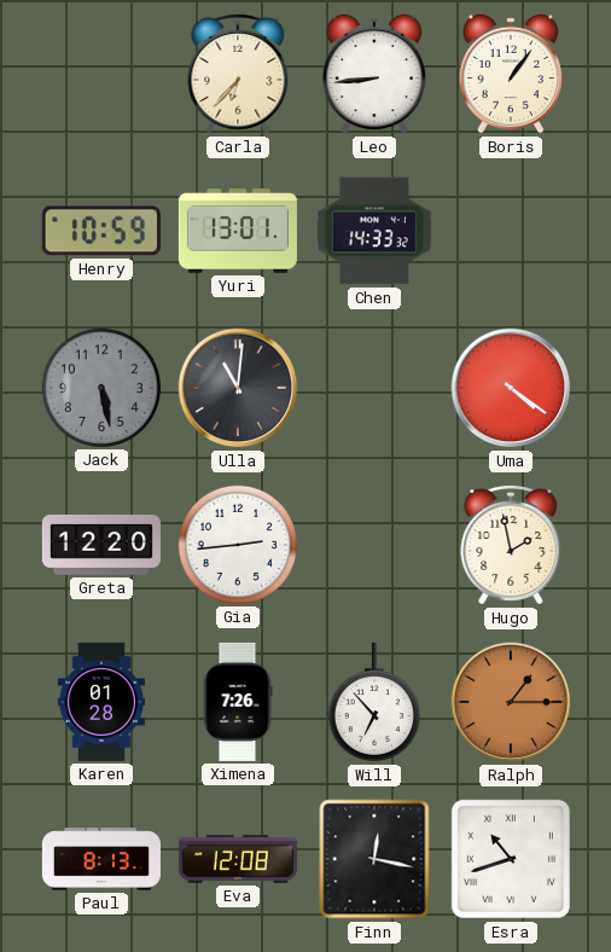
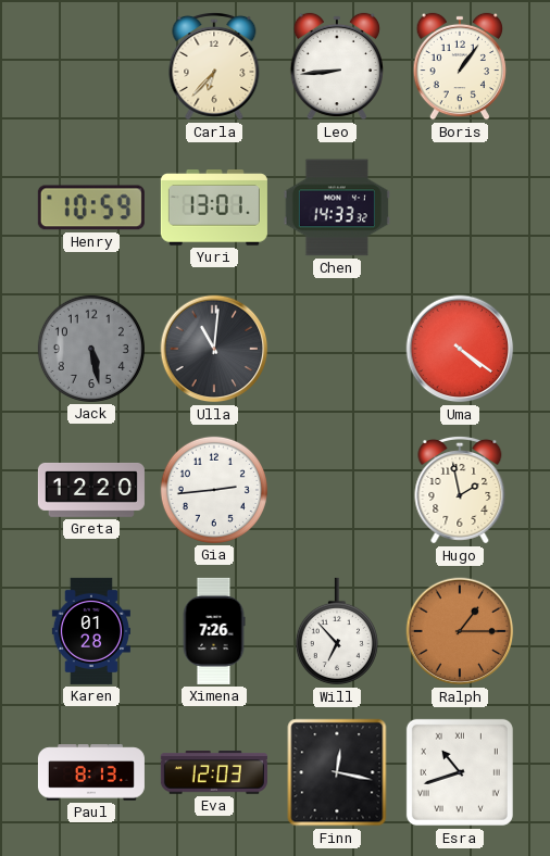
Eva: 12:08 -> 12:03 (214, 772)
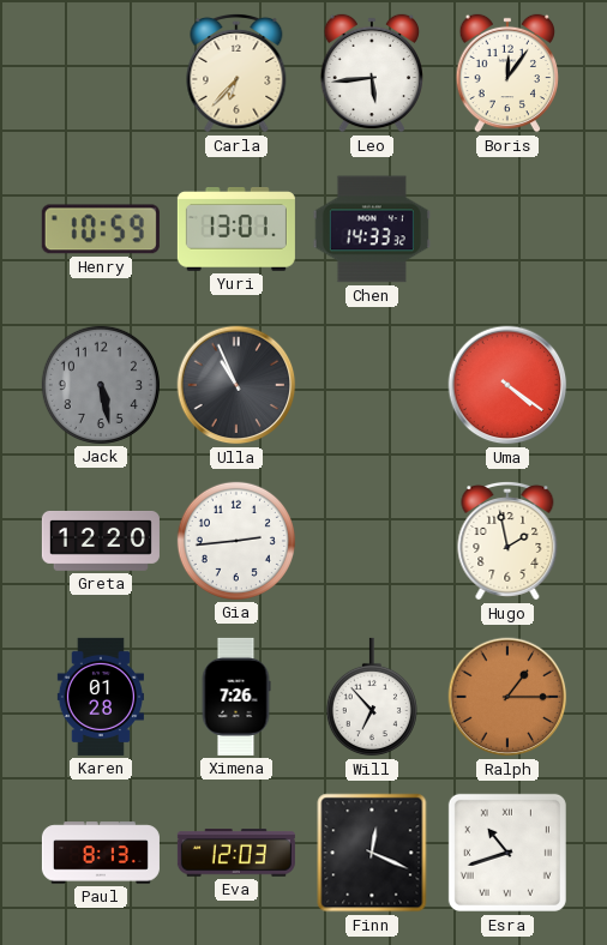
Leo: 8:44 -> 5:44 (371, 73)
Boris: 1:06 -> 12:06 (506, 73)
Ulla: 11:01 -> 10:56 (236, 385)
Finn: 12:17 -> 12:19 (372, 853)
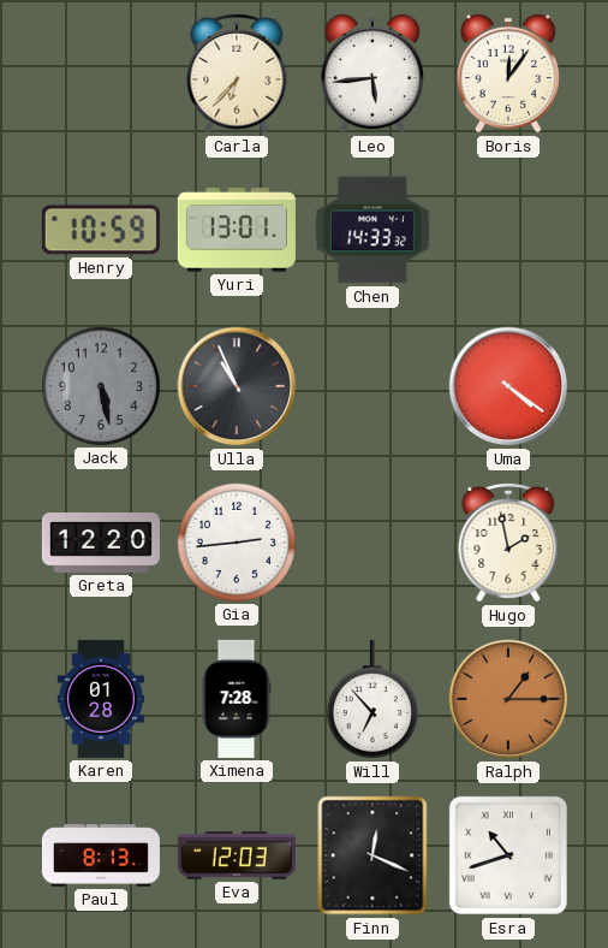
Ximena: 7:26 -> 7:28 (237, 699)
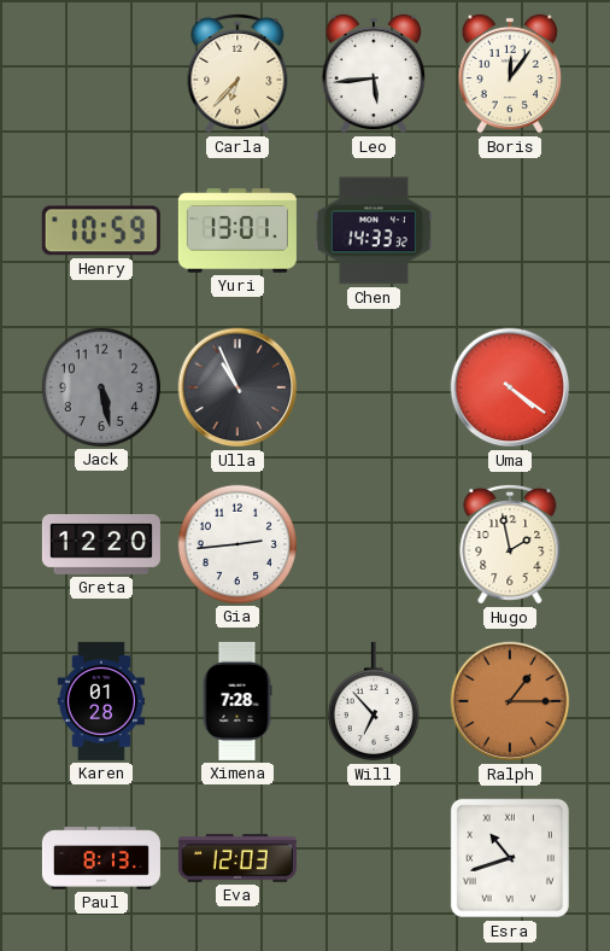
Finn: 12:19 -> none (372, 855)
